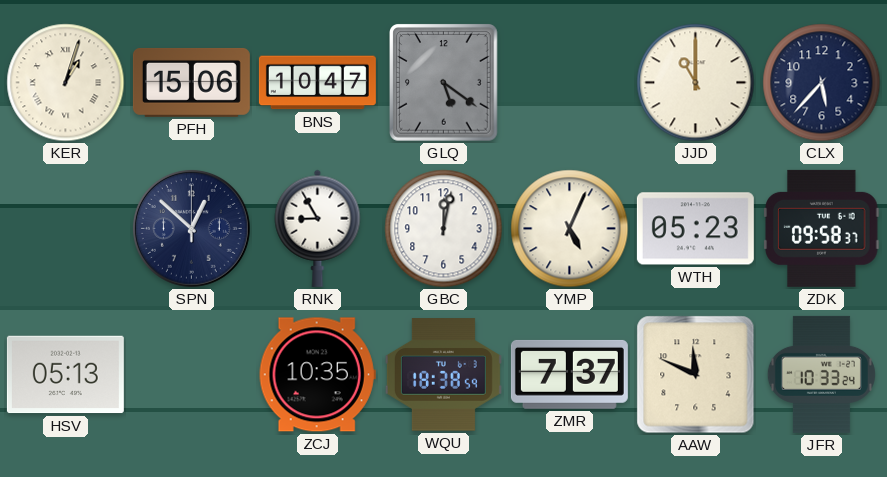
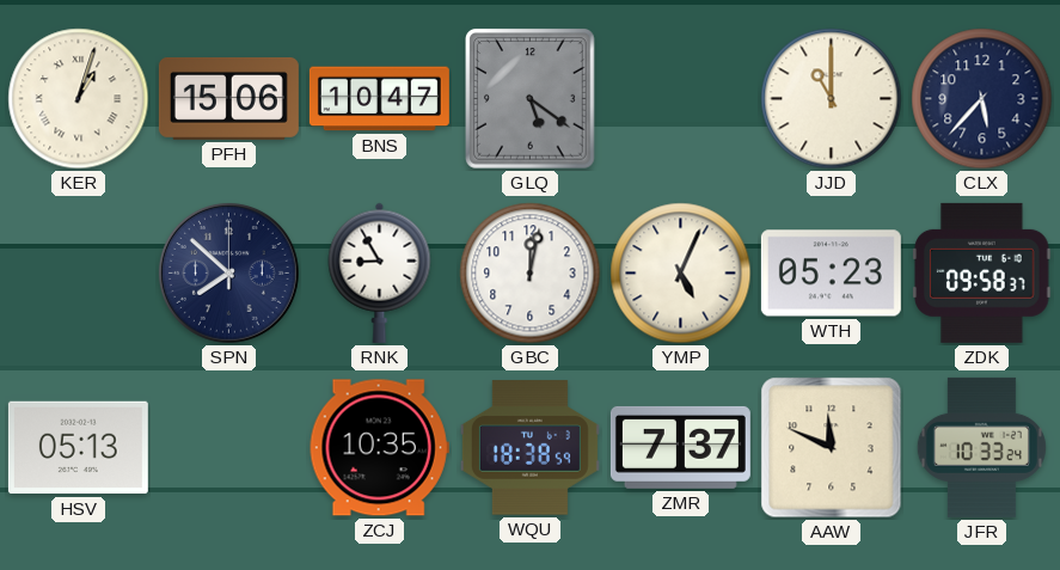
SPN: 12:52 -> 7:52 (228, 272)
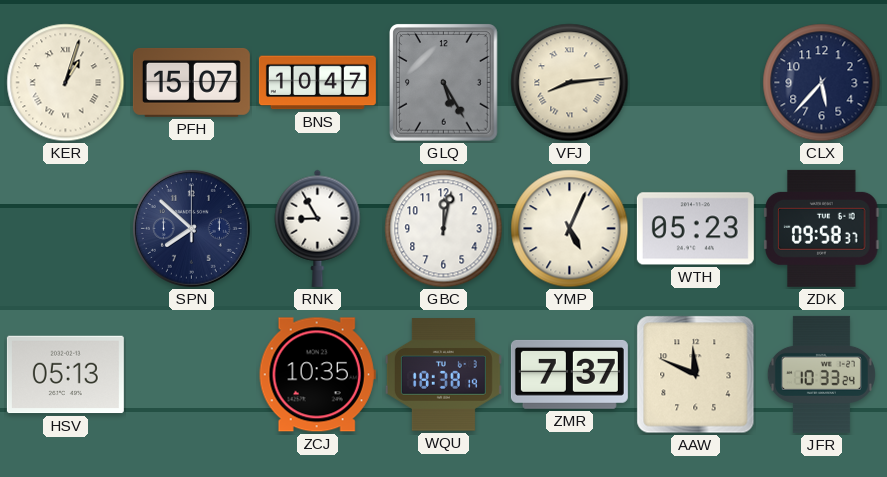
PFH: 15:06 -> 15:07 (191, 82)
GLQ: 5:21 -> 5:25 (444, 83)
VFJ: none -> 8:14 (570, 83)
JJD: 11:00 -> none (832, 99)
WQU: 18:38:59 -> 18:38:19 (443, 375)
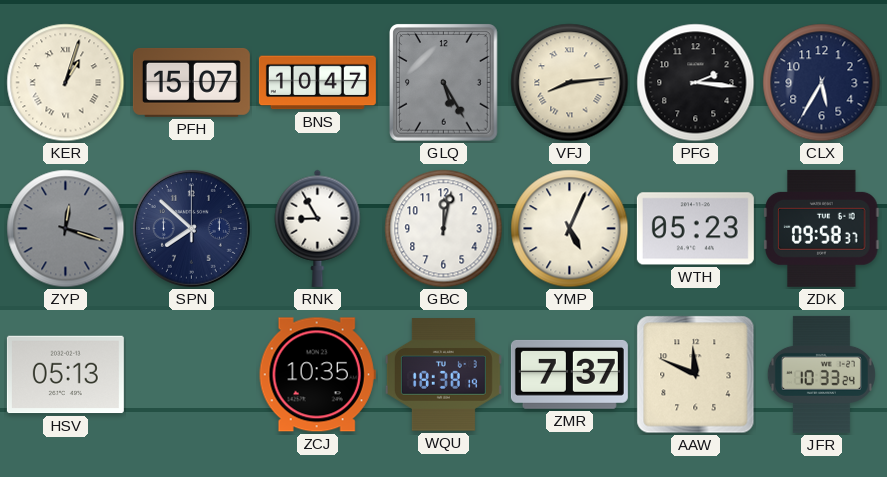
PFG: none -> 2:16 (696, 83)
CLX: 5:37 -> 5:35 (822, 83)
ZYP: none -> 12:18 (66, 229)
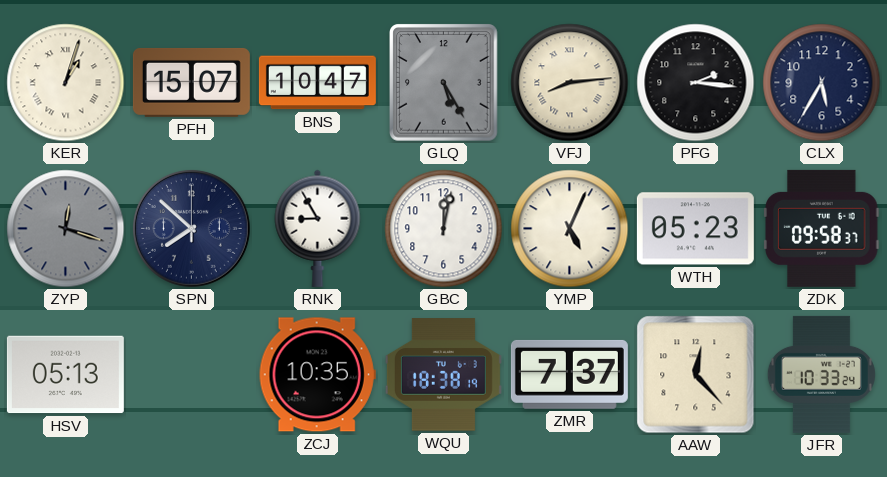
AAW: 11:49 -> 12:23 (696, 375)
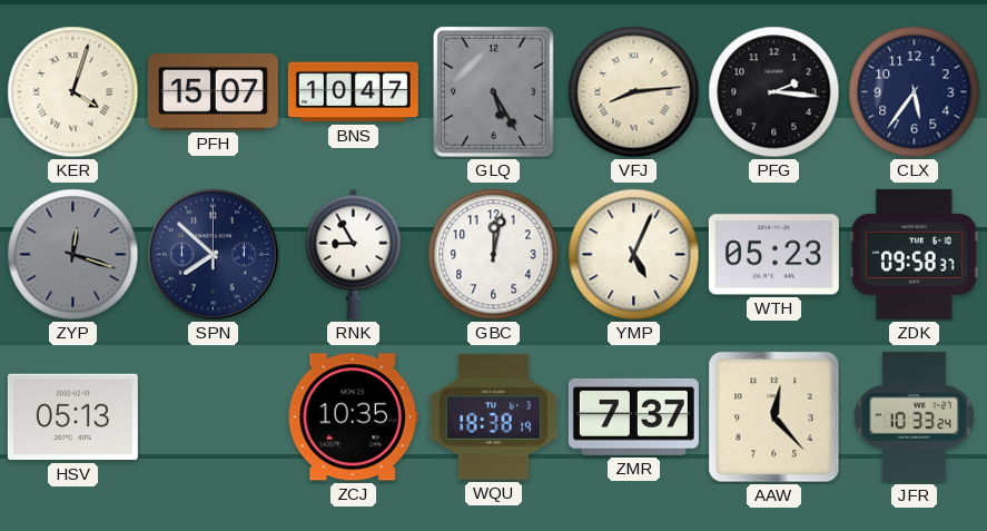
KER: 1:03 -> 4:03 (73, 92)
CLX: 5:35 -> 5:36 (915, 92)
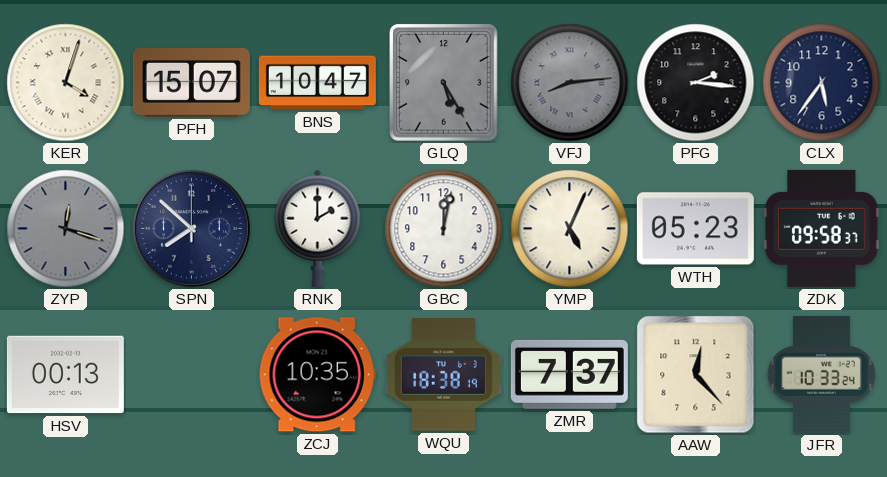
VFJ dial: cream -> grey (570, 83)
RNK: 8:55 -> 2:00 (318, 228)
HSV: 05:13 -> 00:13 (65, 375)
